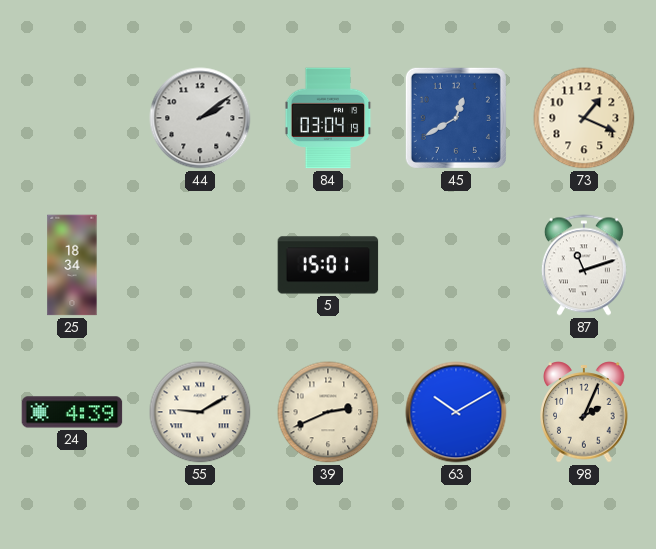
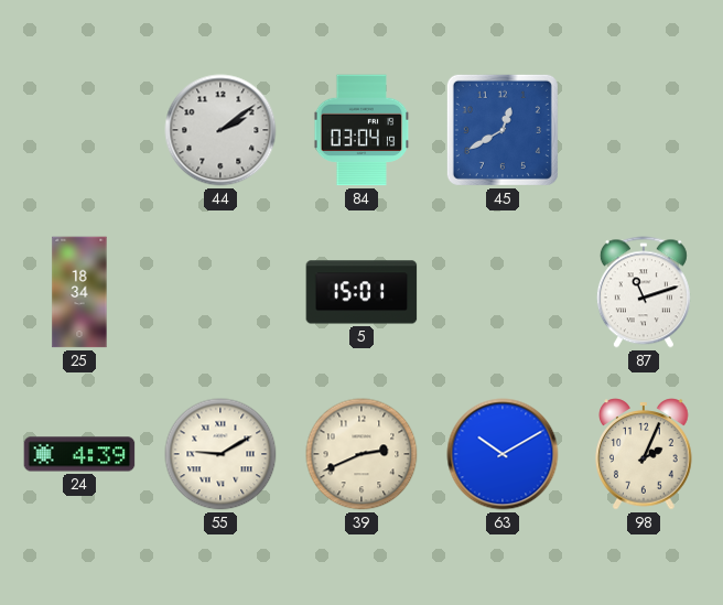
73: 1:19 -> none (584, 118)
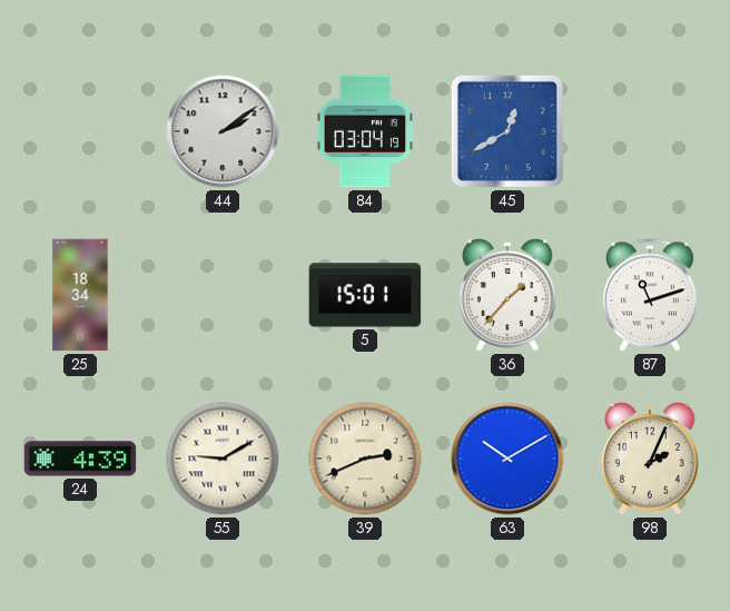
36: none -> 1:37 (507, 295)
